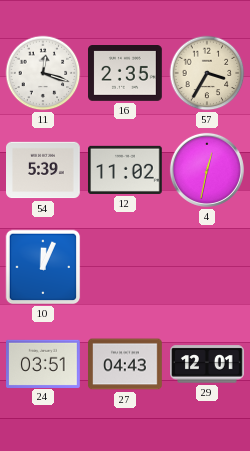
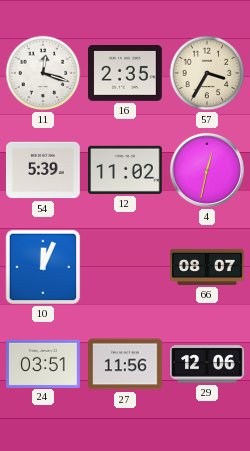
66: none -> 08:07 (207, 267)
27: 04:43 -> 11:56 (126, 364)
29: 12:01 -> 12:06 (208, 364)
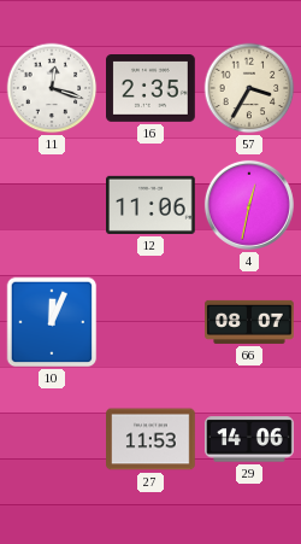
54: 5:39 -> none (44, 170)
12: 11:02 -> 11:06 (152, 205)
24: 03:51 -> none (44, 363)
27: 11:56 -> 11:53 (152, 439)
29: 12:06 -> 14:06 (250, 439)
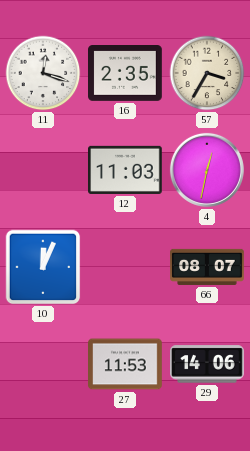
12: 11:06 -> 11:03 (126, 170)
